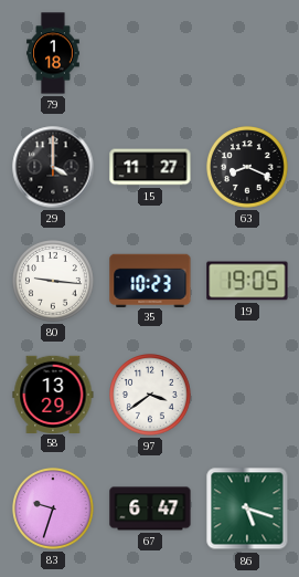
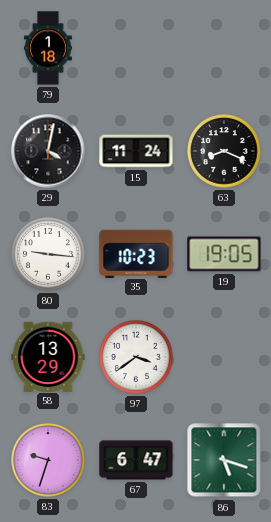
29: 4:00 -> 4:02 (48, 151)
15: 11:27 -> 11:24 (136, 151)
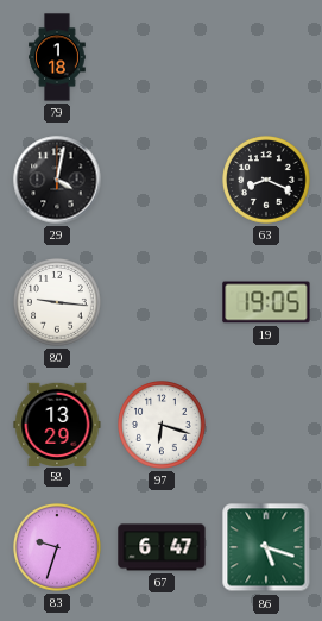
15: 11:24 -> none (136, 151)
35: 10:23 -> none (136, 253)
97: 3:39 -> 6:18 (163, 426)
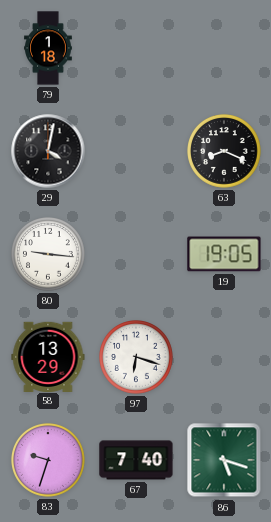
67: 6:47 -> 7:40 (136, 460)
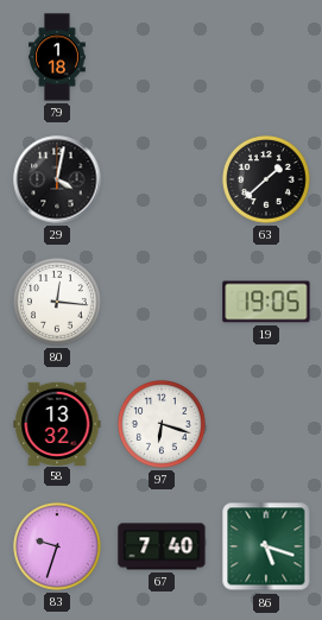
63: 8:19 -> 1:38 (267, 181)
80: 9:16 -> 12:16 (58, 303)
58: 13:29 -> 13:32 (57, 423)
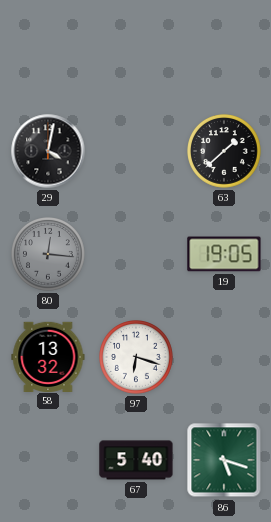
79: 1:18 -> none (57, 57)
80 dial: white -> grey (49, 255)
83: 9:33 -> none (58, 548)
67: 7:40 -> 5:40 (136, 460)
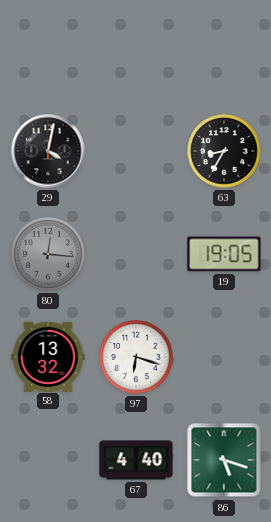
63: 1:38 -> 8:35 (225, 152)
67: 5:40 -> 4:40 (136, 460)
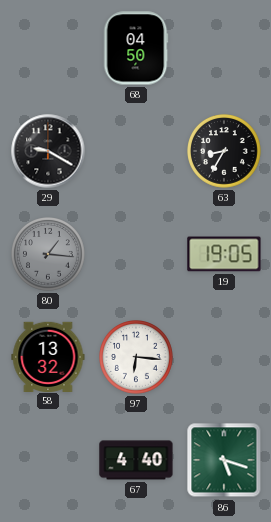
68: none -> 04:50 (136, 48)
29: 4:02 -> 9:20 (48, 151)
80: 12:16 -> 1:16 (49, 255)
97: 6:18 -> 6:16 (137, 358)
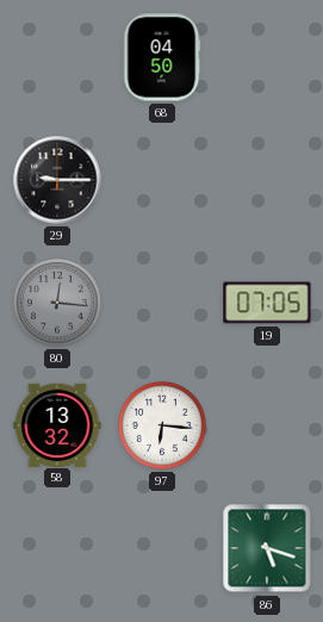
29: 9:20 -> 9:15 (57, 180)
63: 8:35 -> none (225, 152)
80: 1:16 -> 12:16 (58, 304)
19: 19:05 -> 07:05 (267, 303)
67: 4:40 -> none (136, 460)
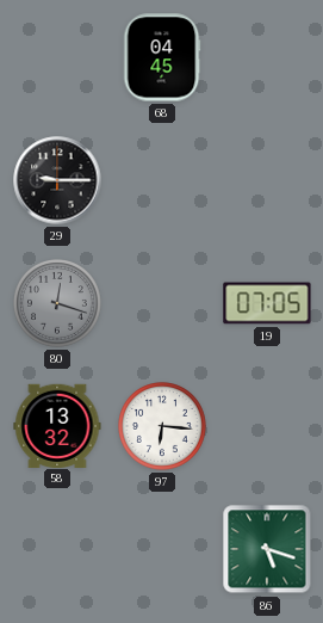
68: 04:50 -> 04:45 (162, 57)
80: 12:16 -> 12:18 (58, 304)
